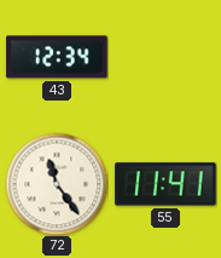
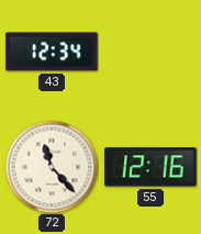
72: 11:24 -> 11:23 (52, 167)
55: 11:41 -> 12:16 (150, 167)
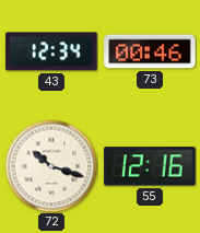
73: none -> 00:46 (150, 51)
72: 11:23 -> 10:18 (51, 166)
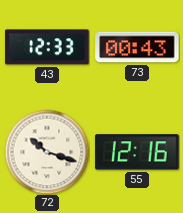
43: 12:34 -> 12:33 (47, 47)
73: 00:46 -> 00:43 (137, 47)
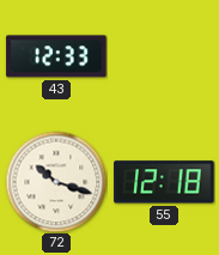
73: 00:43 -> none (137, 47)
55: 12:16 -> 12:18 (164, 182)
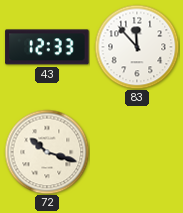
83: none -> 11:53 (137, 47)
55: 12:18 -> none (164, 182)
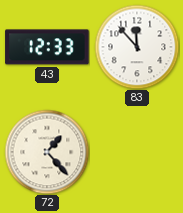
72: 10:18 -> 1:23 (47, 152)
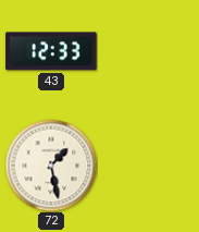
83: 11:53 -> none (137, 47)
72: 1:23 -> 1:28 (51, 166)
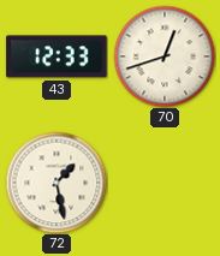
70: none -> 12:42 (165, 56)
